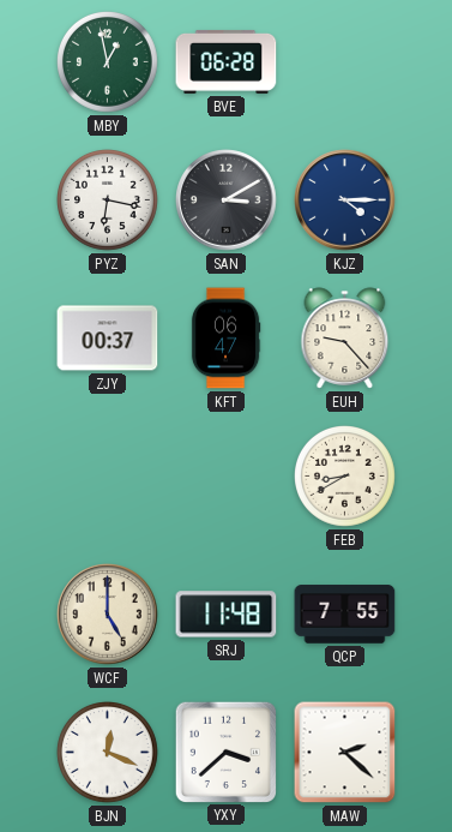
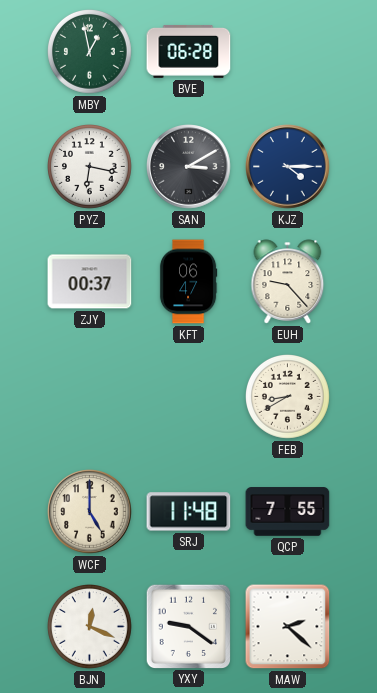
YXY: 3:38 -> 9:21 (188, 626)
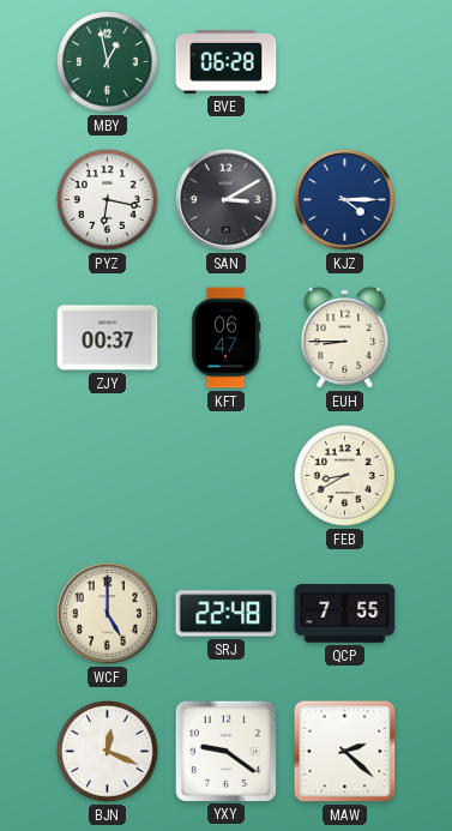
EUH: 9:23 -> 8:45 (345, 338)
SRJ: 11:48 -> 22:48 (227, 614)
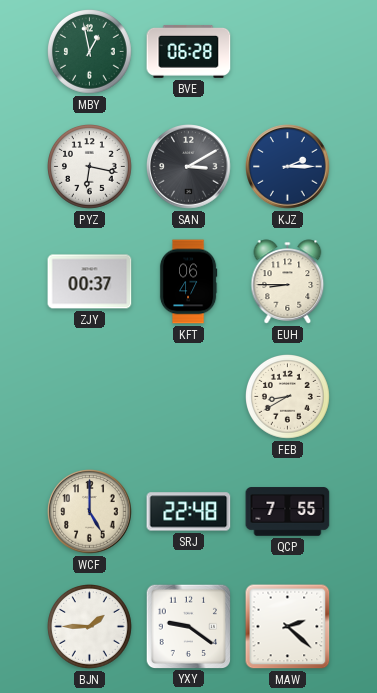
KJZ: 4:15 -> 2:15 (288, 167)
BJN: 12:19 -> 1:45 (90, 627)
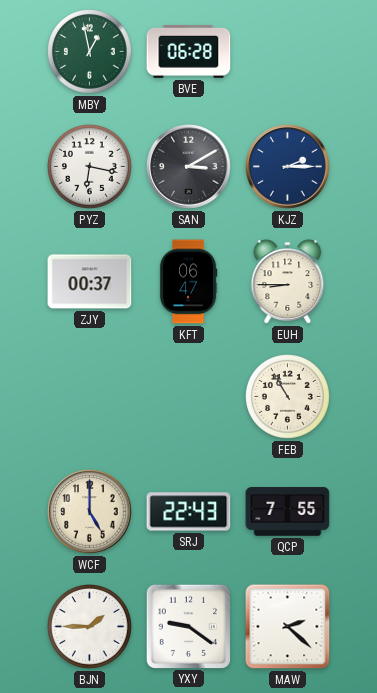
FEB: 8:40 -> 10:55 (288, 397)
SRJ: 22:48 -> 22:43 (189, 512)
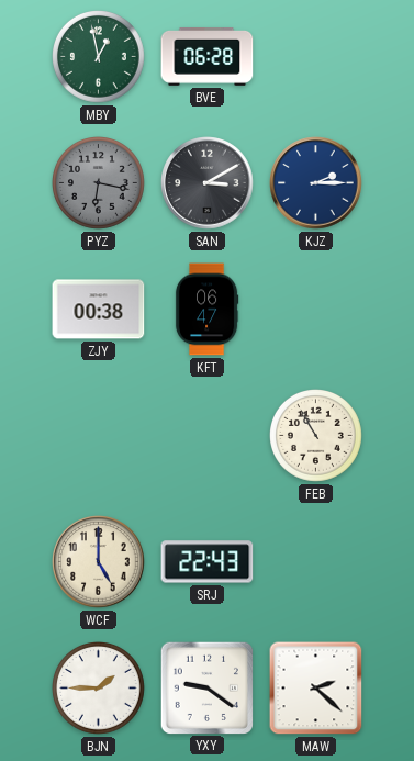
PYZ dial: white -> grey (99, 183)
ZJY: 00:37 -> 00:38 (99, 310)
EUH: 8:45 -> none (288, 282)
QCP: 7:55 -> none (288, 512)
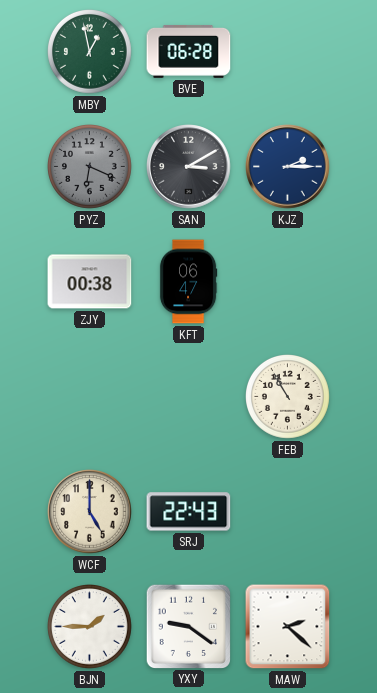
PYZ: 6:17 -> 6:19 (90, 167)
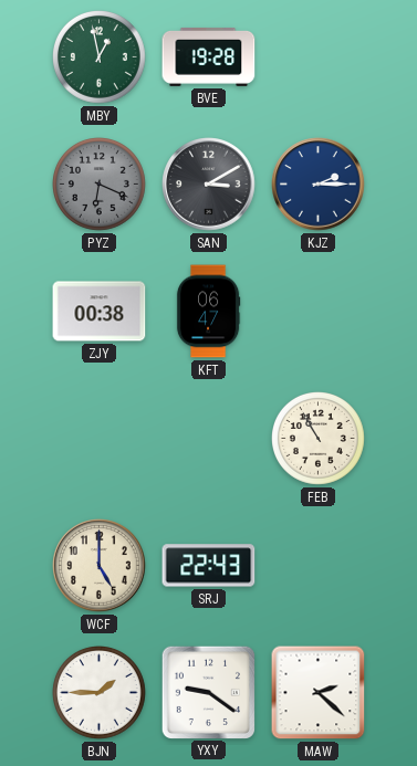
BVE: 06:28 -> 19:28 (209, 56)
